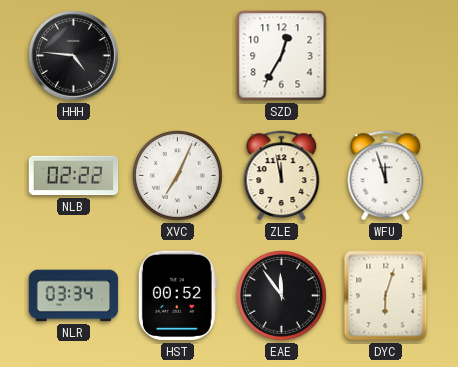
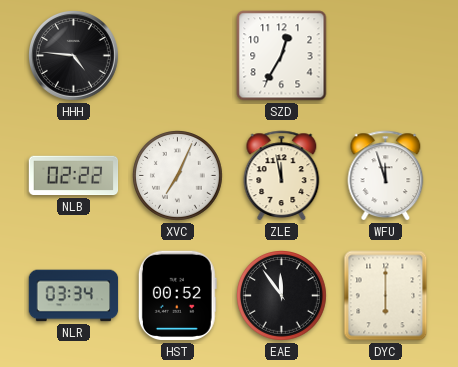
DYC: 6:03 -> 6:00 (386, 296)
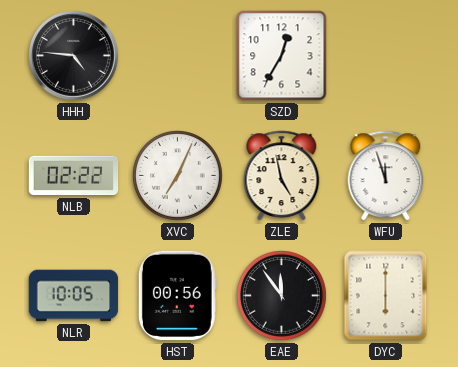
ZLE: 11:58 -> 4:58 (282, 176)
NLR: 03:34 -> 10:05 (74, 296)
HST: 00:52 -> 00:56 (177, 296)
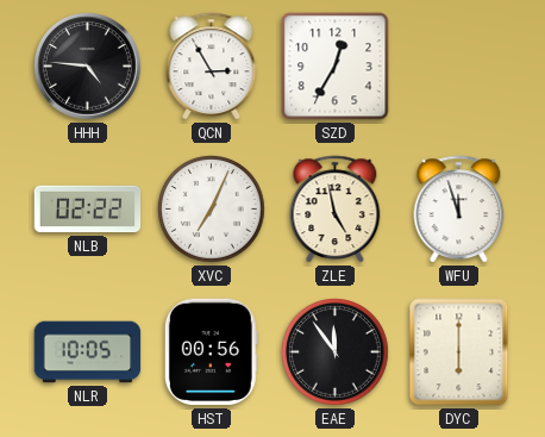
QCN: none -> 2:55 (212, 67)
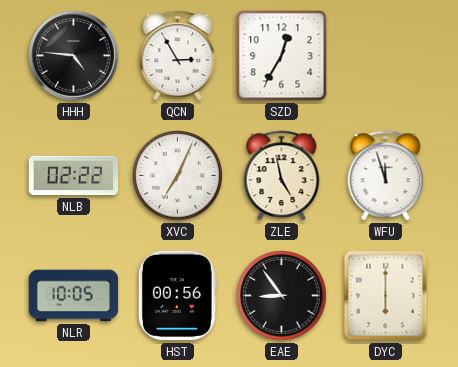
EAE: 11:54 -> 8:54 (282, 296)
